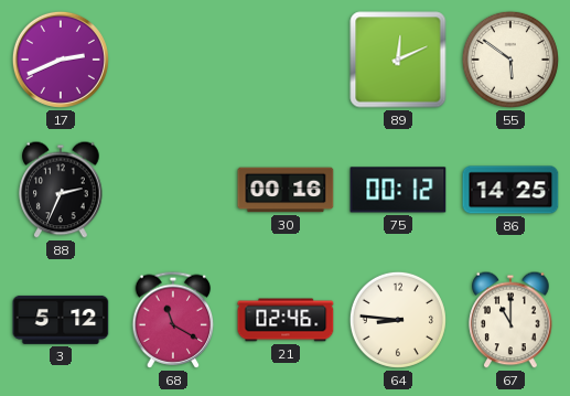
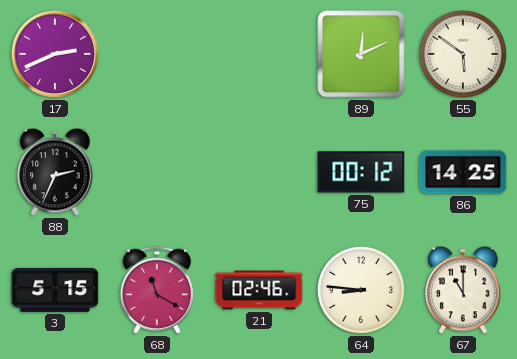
30: 00:16 -> none (286, 190)
3: 5:12 -> 5:15 (55, 290)
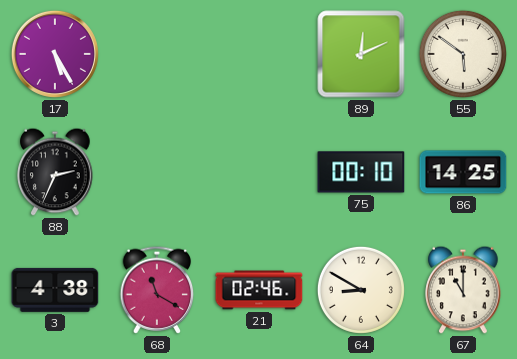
17: 2:41 -> 5:25 (55, 54)
75: 00:12 -> 00:10 (361, 172)
3: 5:15 -> 4:38 (55, 290)
64: 8:46 -> 8:50 (361, 290)
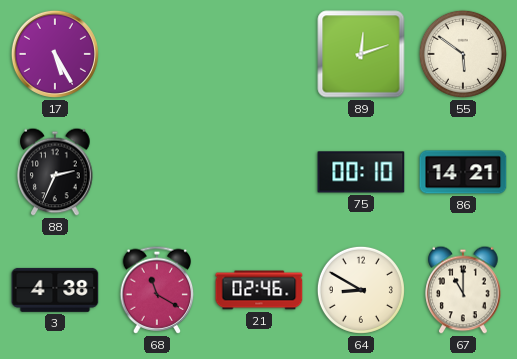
89: 12:11 -> 12:12 (361, 54)
86: 14:25 -> 14:21 (463, 172)
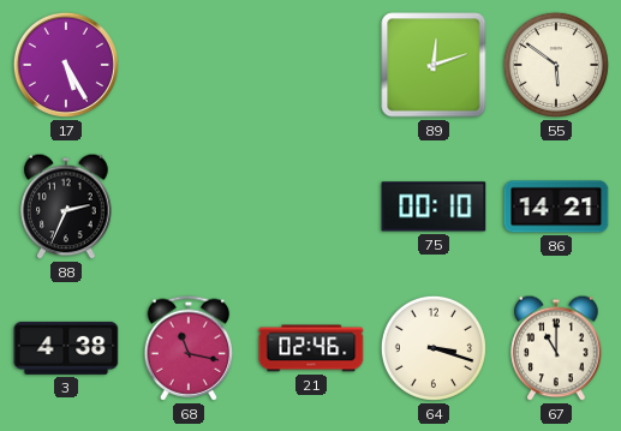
68: 11:20 -> 11:17 (189, 348)
64: 8:50 -> 3:18 (434, 348)
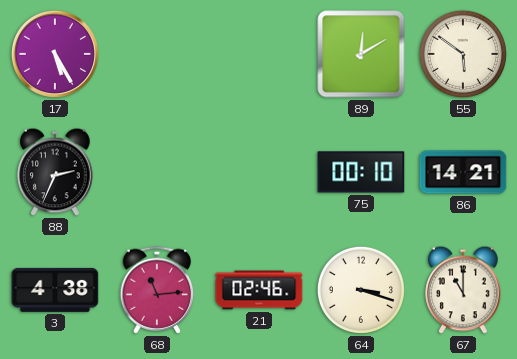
89: 12:12 -> 12:10 (361, 54)
68: 11:17 -> 11:14 (157, 290)
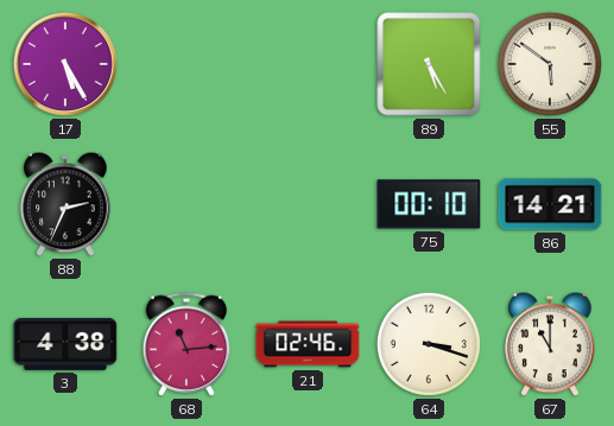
89: 12:10 -> 5:25 (429, 64)
